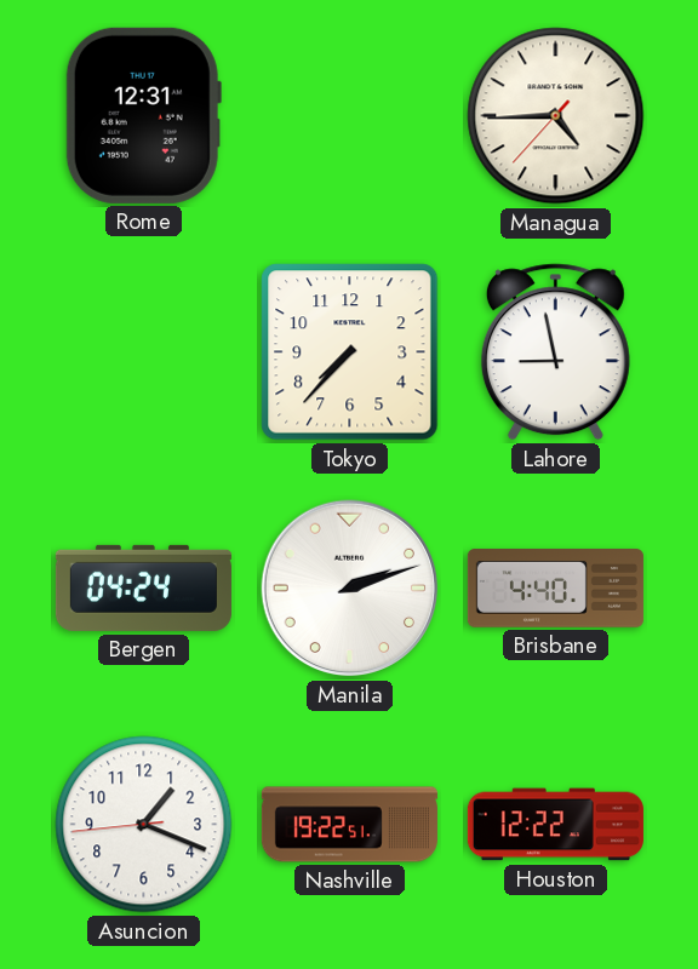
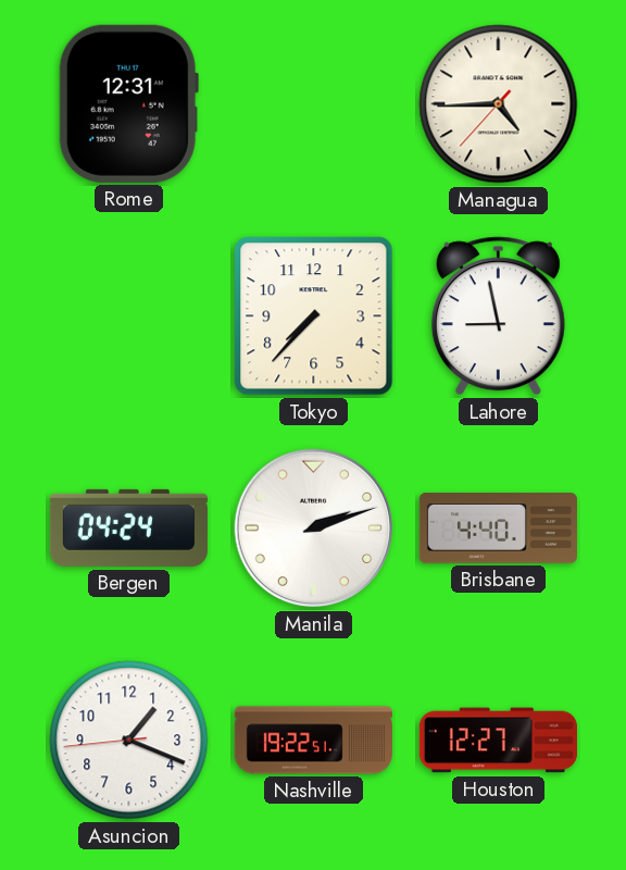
Houston: 12:22 -> 12:27 (498, 741)
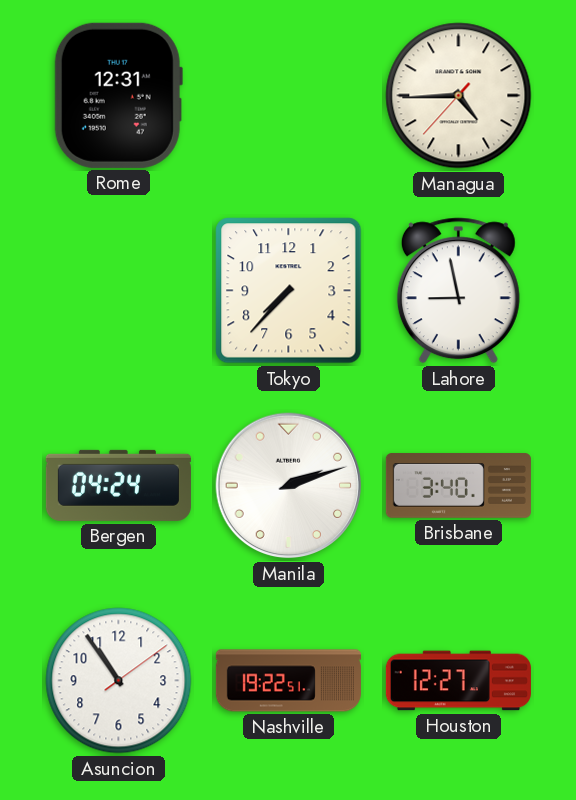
Brisbane: 4:40 -> 3:40 (458, 486)
Asuncion: 1:18 -> 10:54 (119, 681)
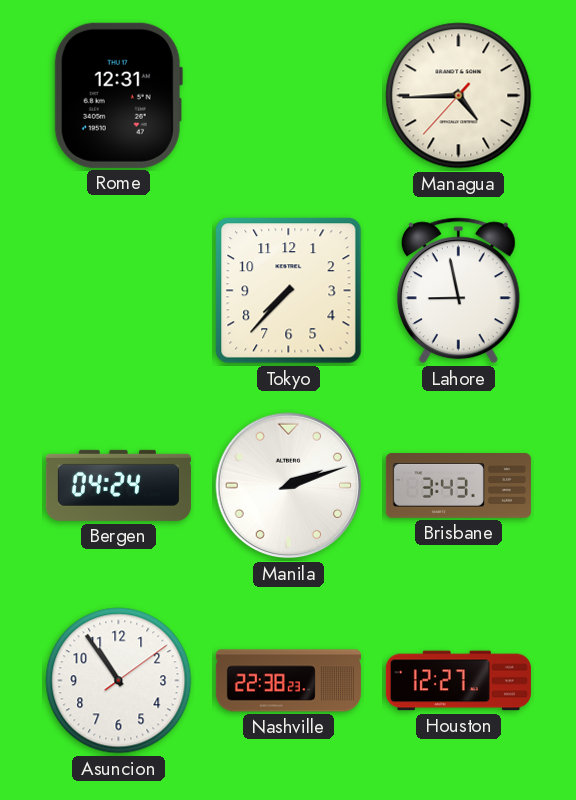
Brisbane: 3:40 -> 3:43 (458, 486)
Nashville: 19:22 -> 22:38 (288, 681)
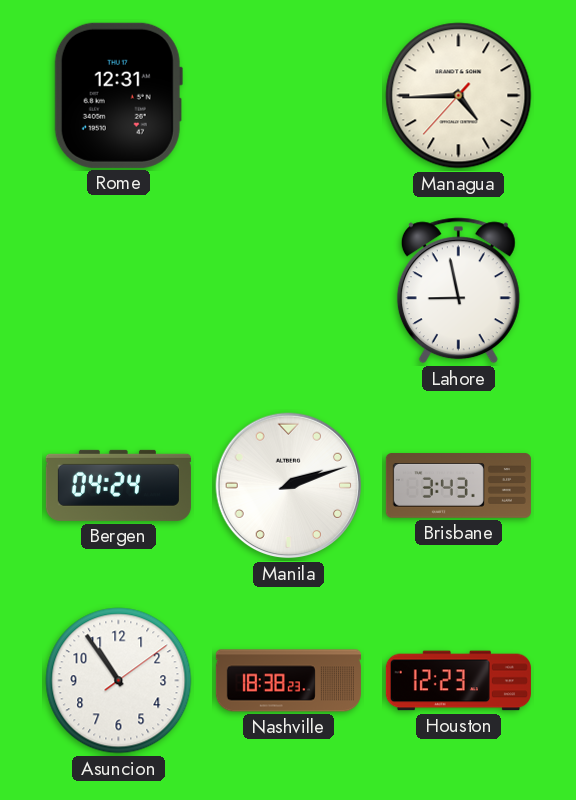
Tokyo: 7:37 -> none (289, 291)
Nashville: 22:38 -> 18:38 (288, 681)
Houston: 12:27 -> 12:23 (458, 681)
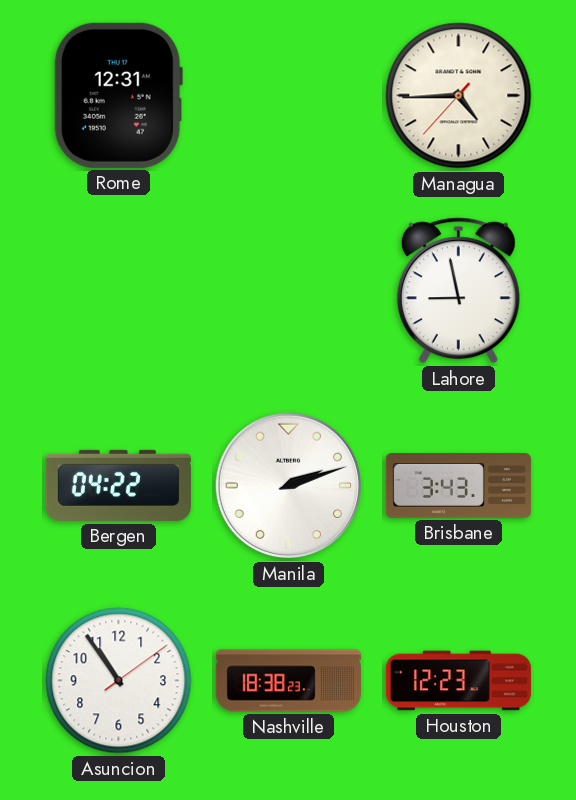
Bergen: 04:24 -> 04:22 (118, 485)
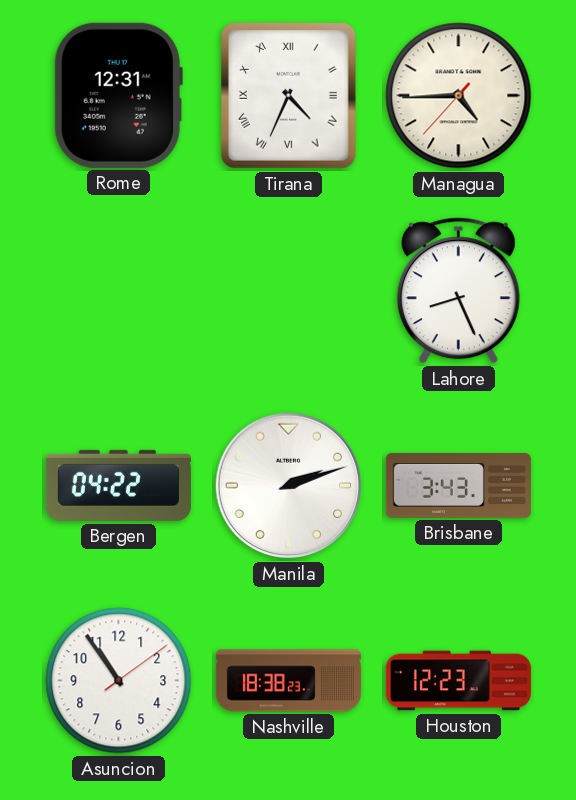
Tirana: none -> 4:34 (289, 96)
Lahore: 8:58 -> 8:26 (458, 291)
